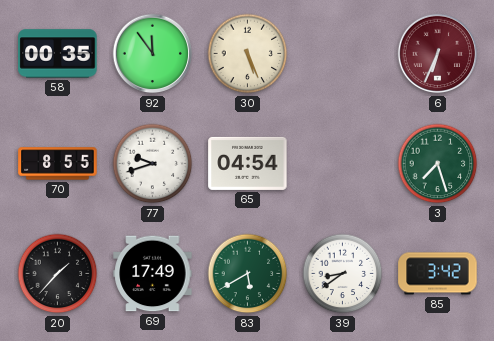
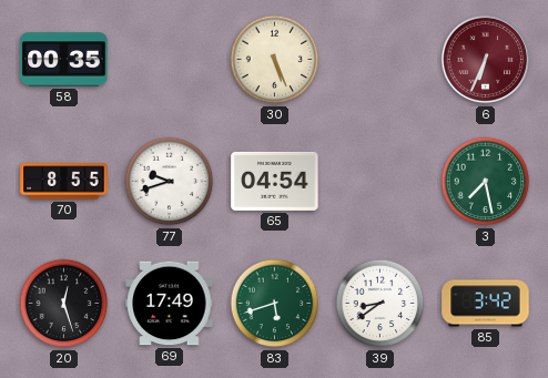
92: 11:54 -> none (153, 54)
3: 7:27 -> 7:28 (486, 182)
20: 1:37 -> 12:27 (64, 304)
83: 5:40 -> 5:42 (275, 304)
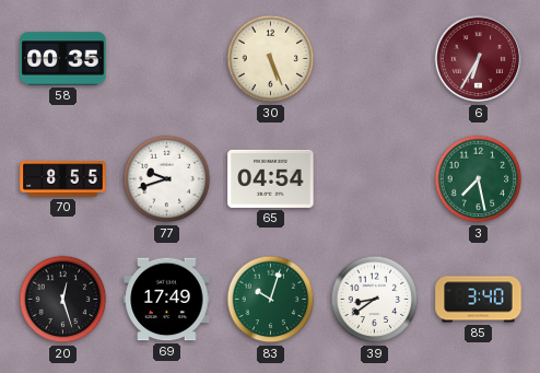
6: 6:34 -> 6:35 (479, 59)
83: 5:42 -> 10:03 (271, 300)
85: 3:42 -> 3:40 (479, 300)
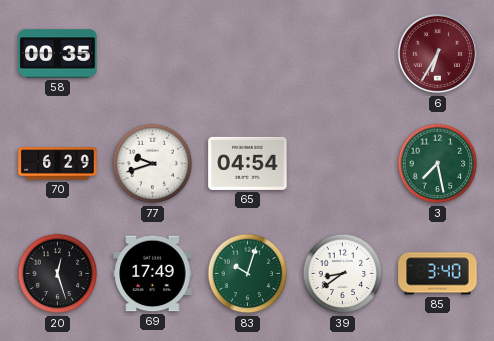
30: 5:26 -> none (271, 59)
70: 8:55 -> 6:29 (58, 164)
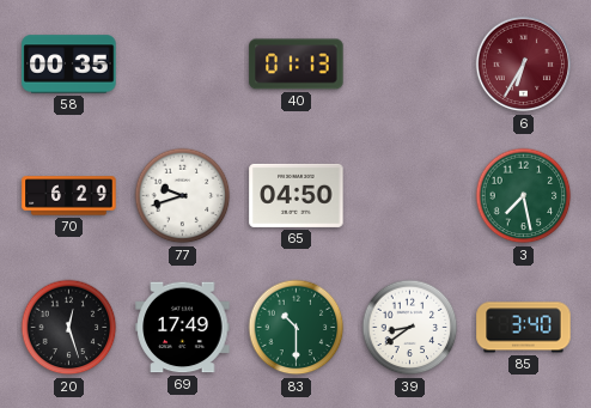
40: none -> 01:13 (297, 65)
65: 04:54 -> 04:50 (297, 195)
83: 10:03 -> 10:30 (297, 328)
